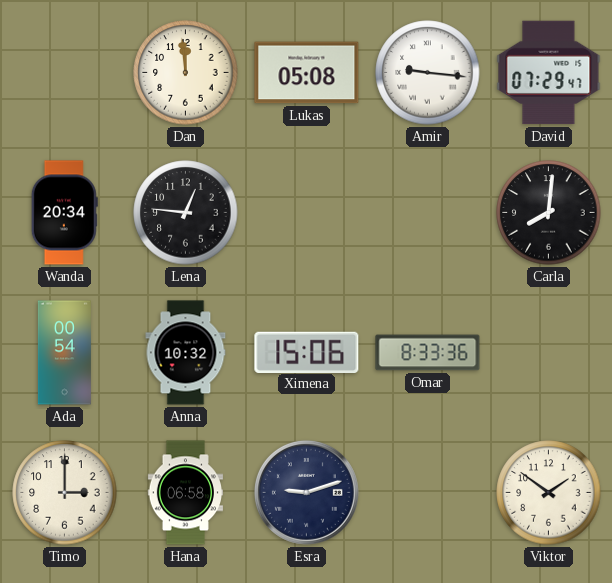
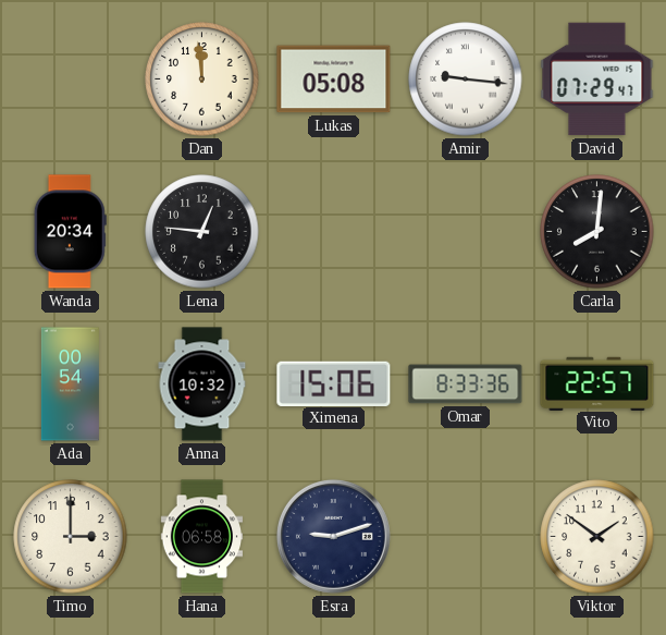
Vito: none -> 22:57 (597, 383)
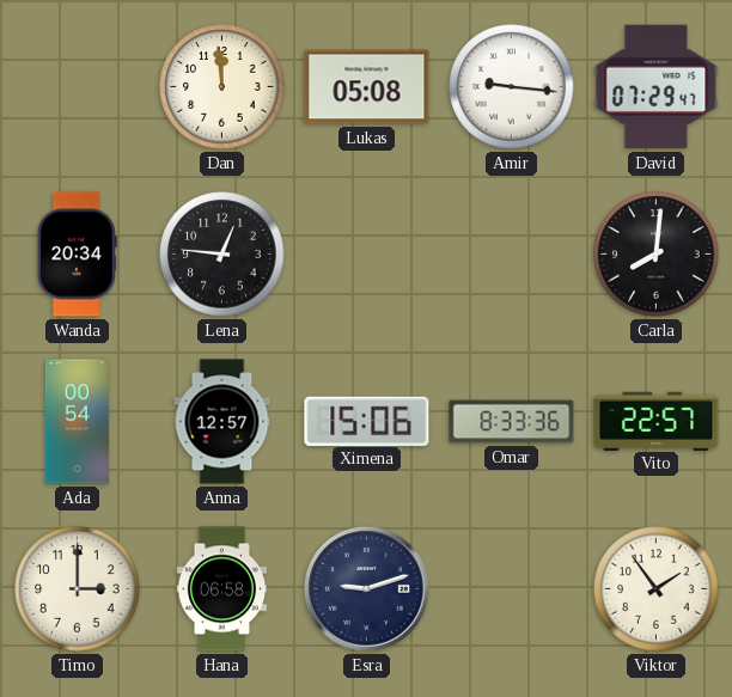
Anna: 10:32 -> 12:57 (222, 422)
Viktor: 1:51 -> 1:54 (657, 589)
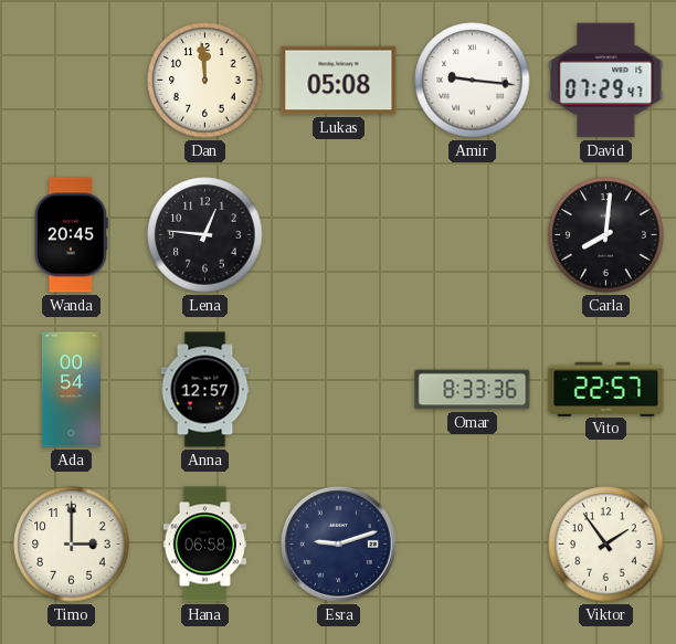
Wanda: 20:34 -> 20:45 (71, 235)
Ximena: 15:06 -> none (367, 421)
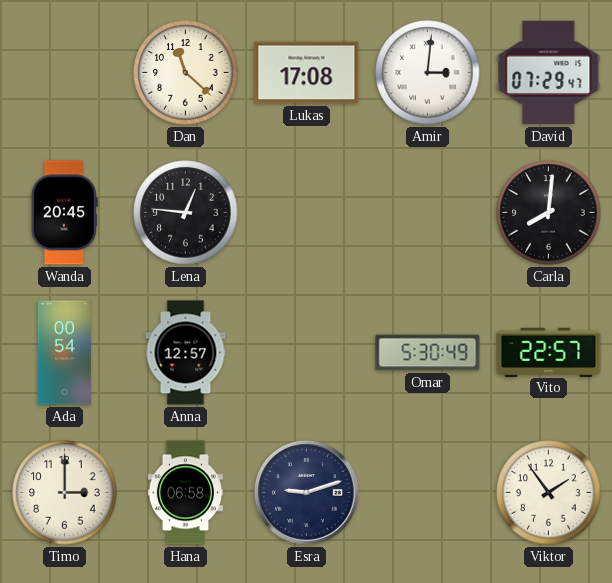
Dan: 11:59 -> 11:22 (186, 73)
Lukas: 05:08 -> 17:08 (307, 73)
Amir: 9:16 -> 3:01 (428, 73)
Omar: 8:33 -> 5:30 (428, 353)
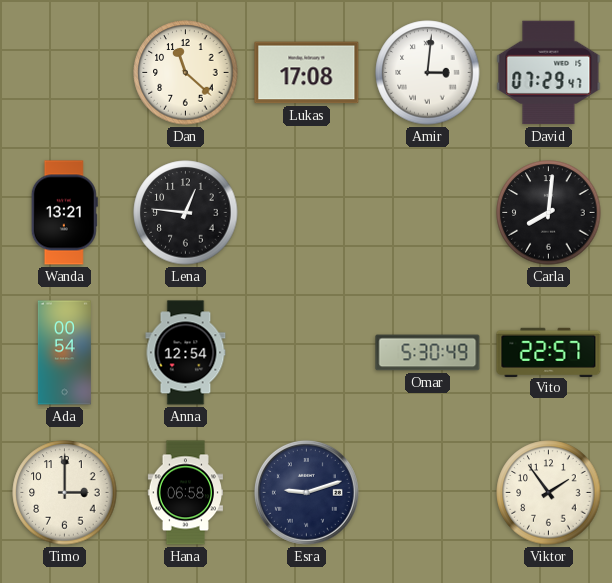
Wanda: 20:45 -> 13:21 (64, 213)
Anna: 12:57 -> 12:54 (186, 353)
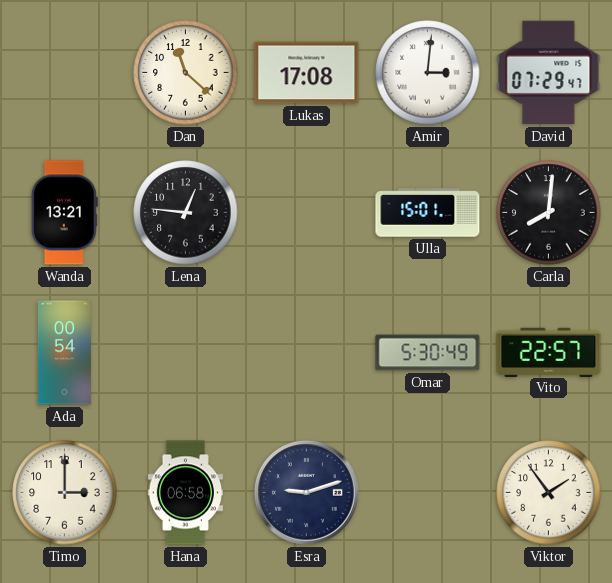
Ulla: none -> 15:01 (428, 213)
Anna: 12:54 -> none (186, 353)
